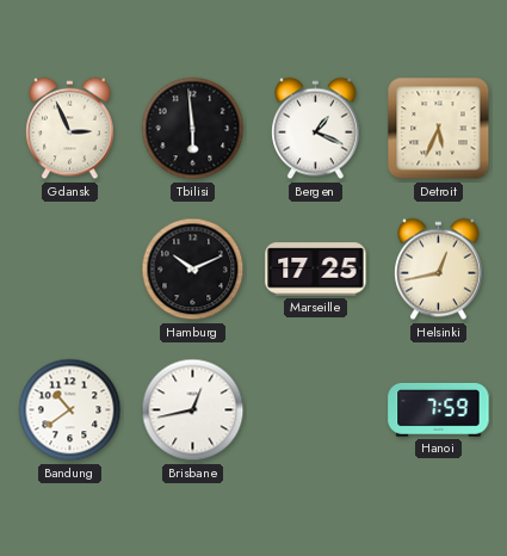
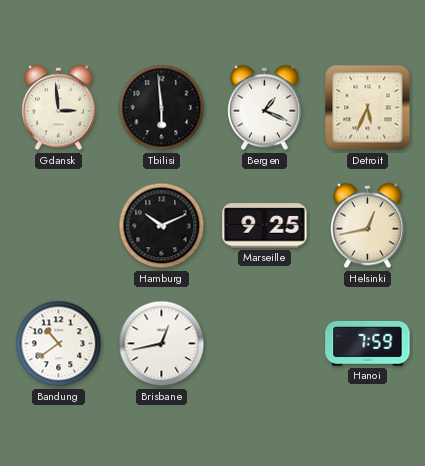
Gdansk: 2:56 -> 2:59 (59, 108)
Marseille: 17:25 -> 9:25 (265, 226)
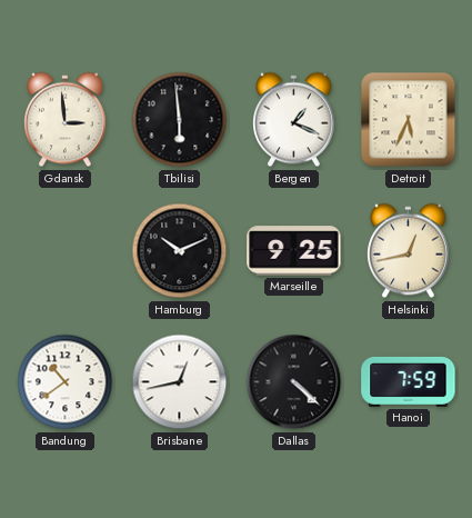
Dallas: none -> 4:22 (294, 382)
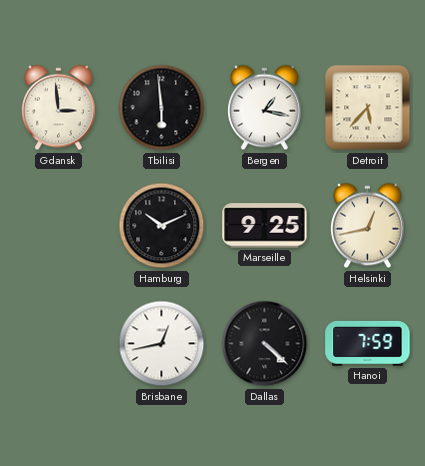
Bergen: 1:19 -> 1:17 (265, 108)
Detroit: 5:34 -> 5:37 (368, 108)
Bandung: 10:39 -> none (66, 382)
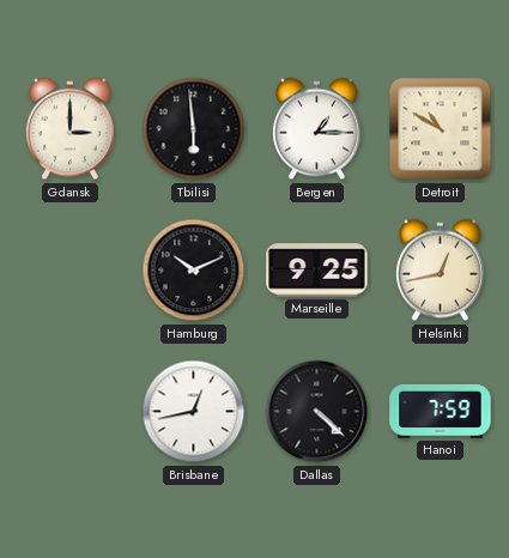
Gdansk: 2:59 -> 3:00 (71, 129)
Bergen: 1:17 -> 1:15 (317, 129)
Detroit: 5:37 -> 10:50 (441, 129)
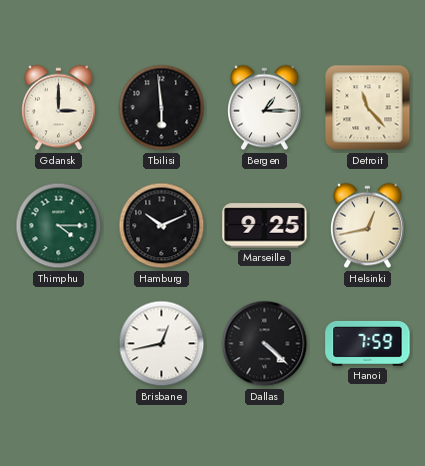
Detroit: 10:50 -> 11:23 (368, 108)
Thimphu: none -> 4:15 (59, 226)
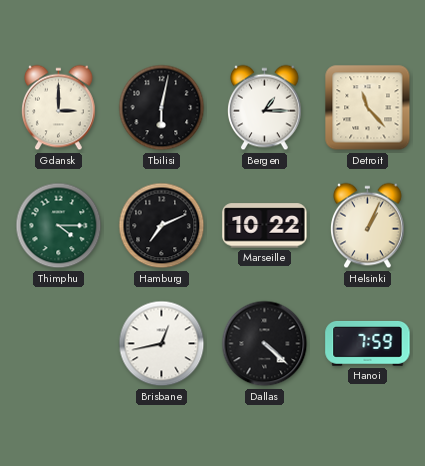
Tbilisi: 5:59 -> 6:02 (162, 108)
Hamburg: 10:11 -> 7:11 (162, 226)
Marseille: 9:25 -> 10:22 (265, 226)
Helsinki: 12:43 -> 1:04 (368, 226)
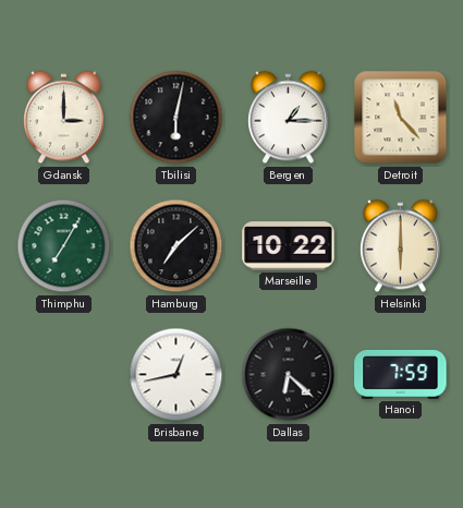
Thimphu: 4:15 -> 7:05 (64, 246)
Hamburg: 7:11 -> 7:08 (176, 246)
Helsinki: 1:04 -> 6:00 (401, 246)
Dallas: 4:22 -> 6:22 (289, 375)
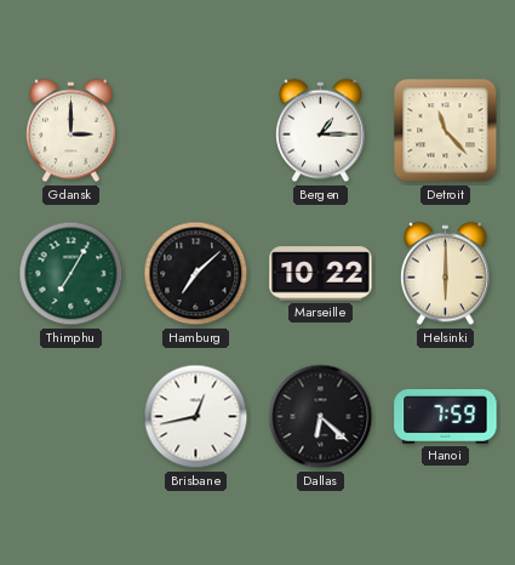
Tbilisi: 6:02 -> none (176, 118)
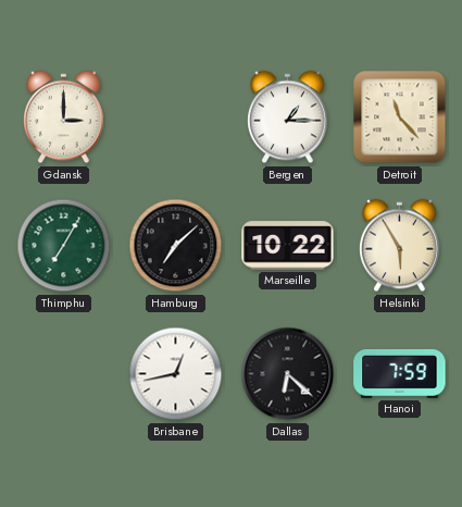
Helsinki: 6:00 -> 5:55 (400, 246)
